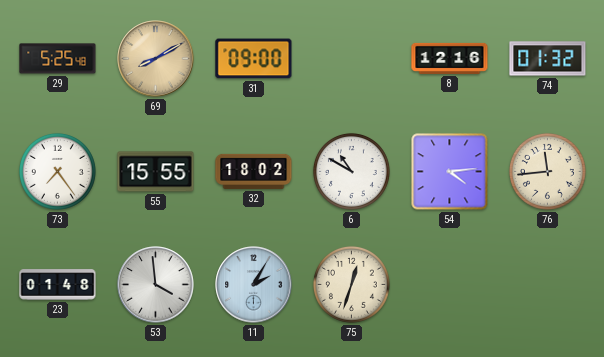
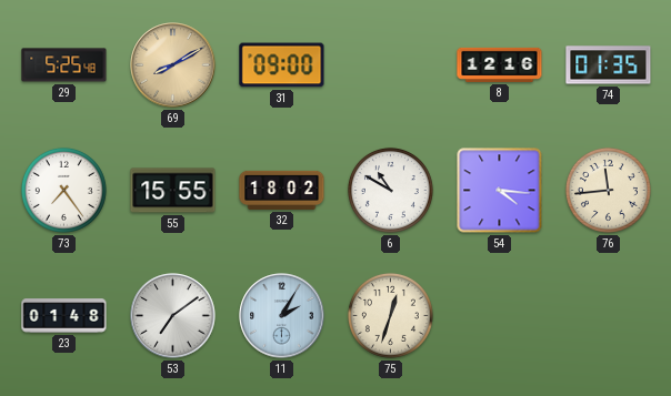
74: 01:32 -> 01:35 (609, 65)
54: 4:14 -> 4:16 (500, 191)
53: 3:59 -> 7:09 (173, 316)
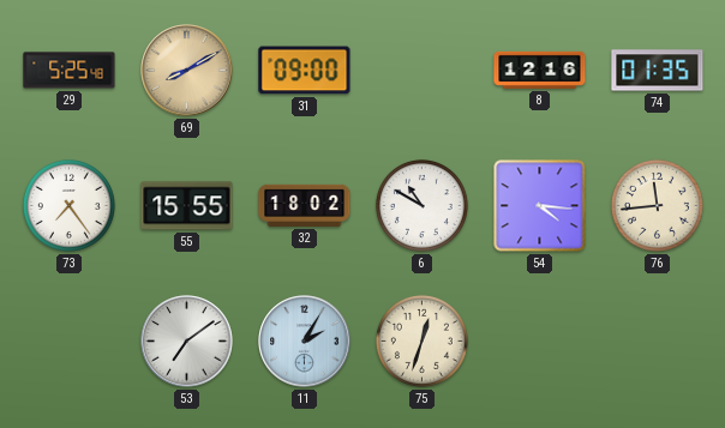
23: 01:48 -> none (64, 316)
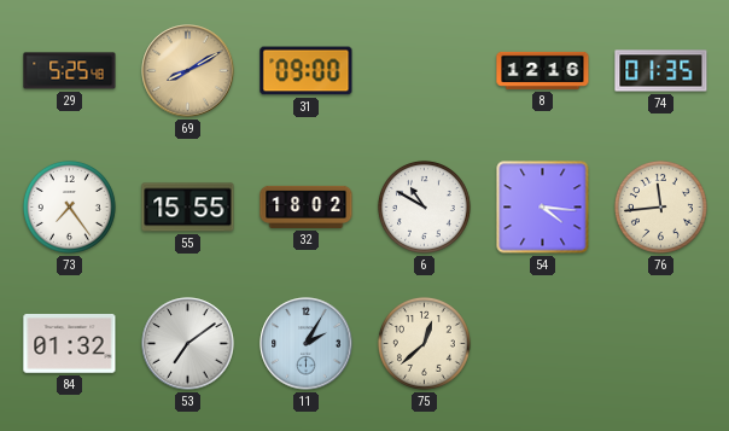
84: none -> 01:32 (70, 344)
75: 12:33 -> 12:38 (424, 343)
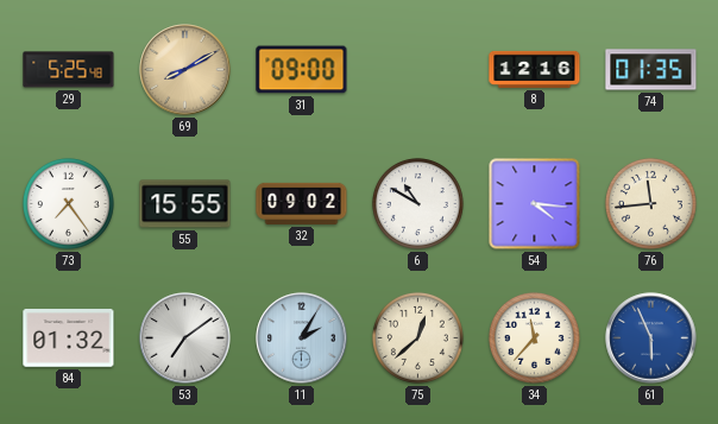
32: 18:02 -> 09:02 (302, 203)
34: none -> 11:37 (534, 337)
61: none -> 5:56 (651, 338)
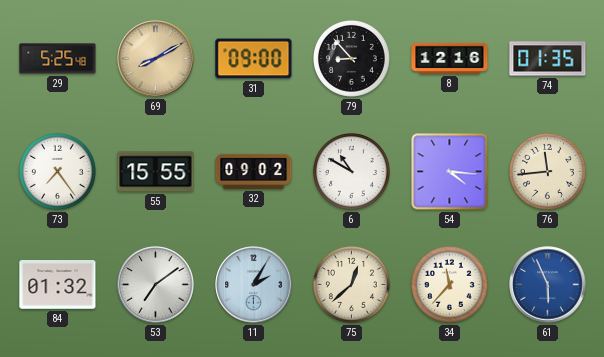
79: none -> 8:53 (351, 58)
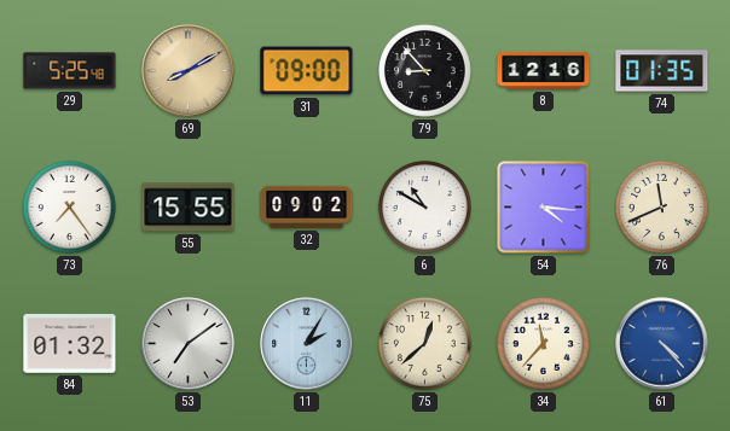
76: 11:44 -> 11:41 (661, 206)
61: 5:56 -> 4:23 (662, 344)
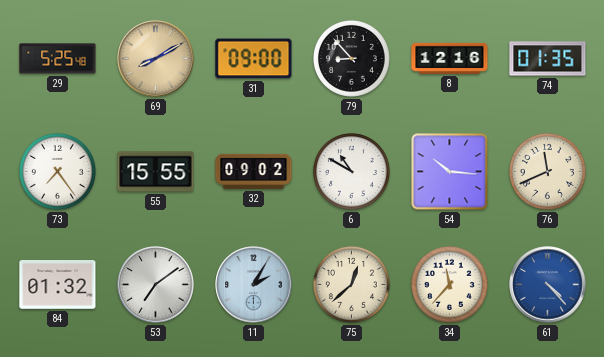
54: 4:16 -> 10:16 (450, 172)
